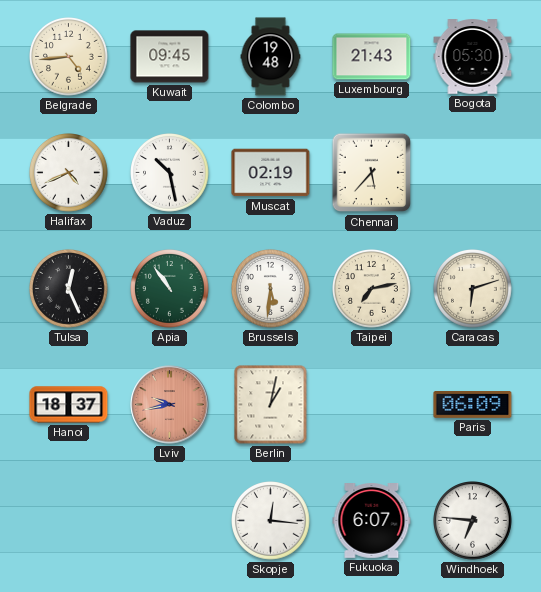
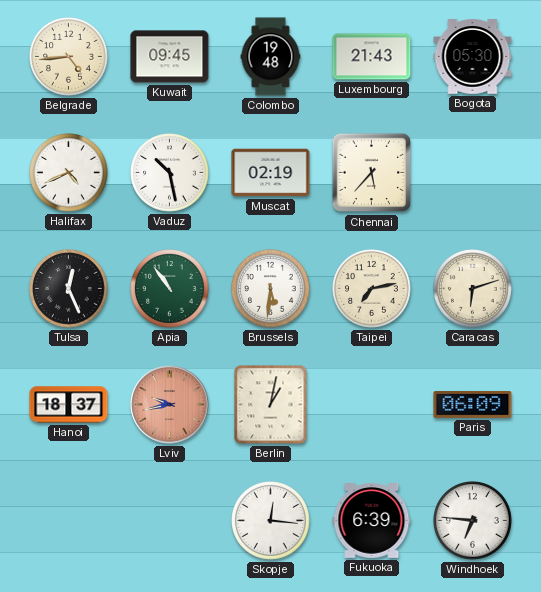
Fukuoka: 6:07 -> 6:39 (372, 521)
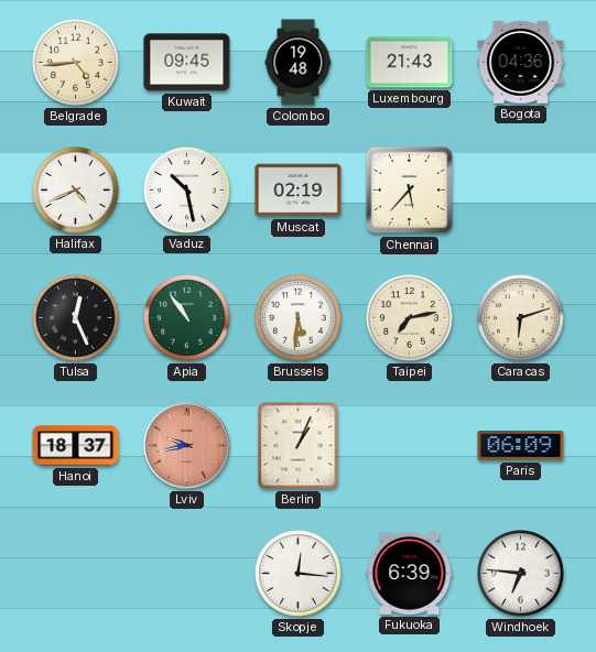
Bogota: 05:30 -> 04:36 (521, 63)
Berlin: 1:02 -> 1:04 (299, 446)
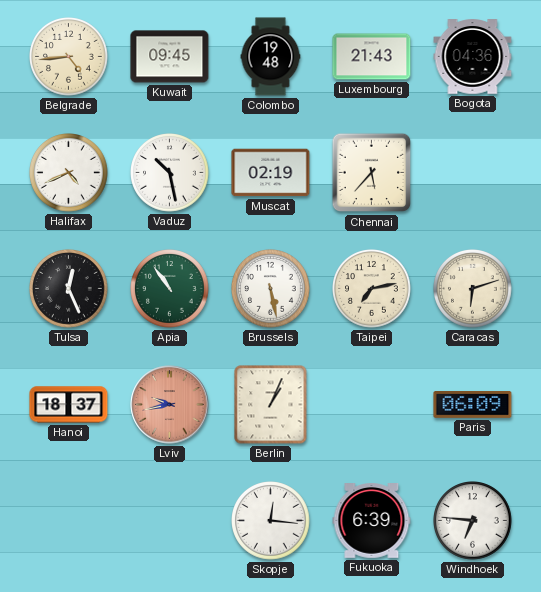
Brussels: 5:31 -> 5:28 (271, 289)
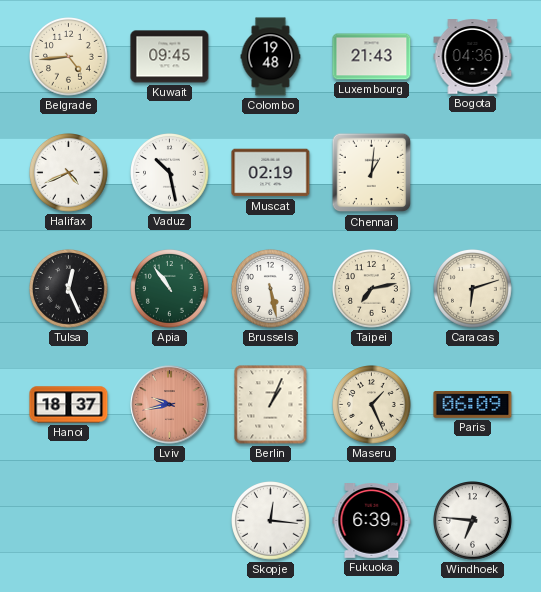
Chennai: 5:37 -> 1:01 (372, 173)
Maseru: none -> 1:26 (372, 405)
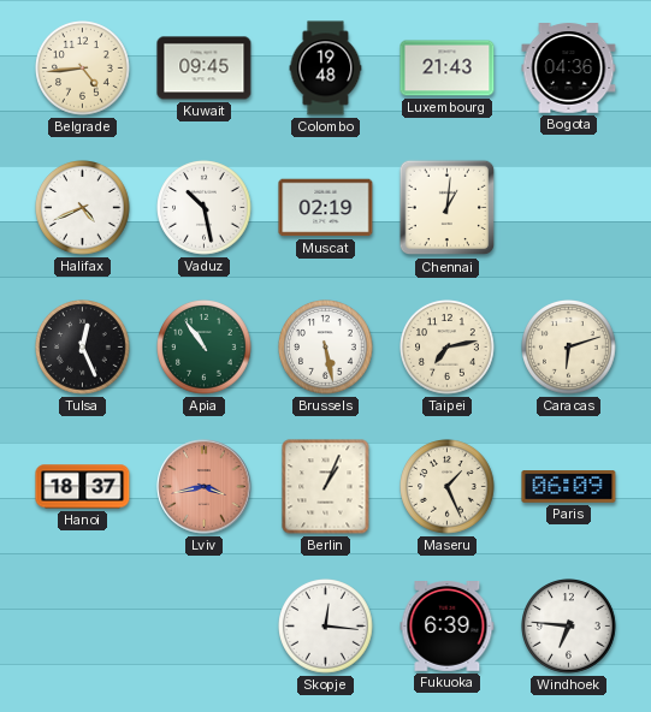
Lviv: 9:43 -> 3:43 (205, 487)
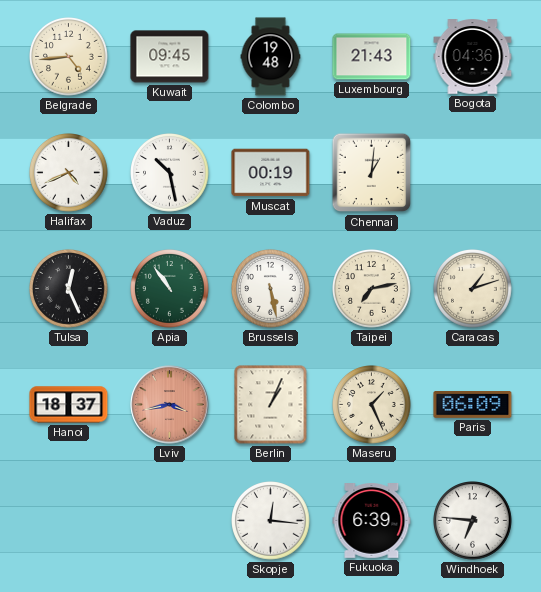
Muscat: 02:19 -> 00:19 (271, 173)
Caracas: 6:12 -> 1:12 (473, 289)
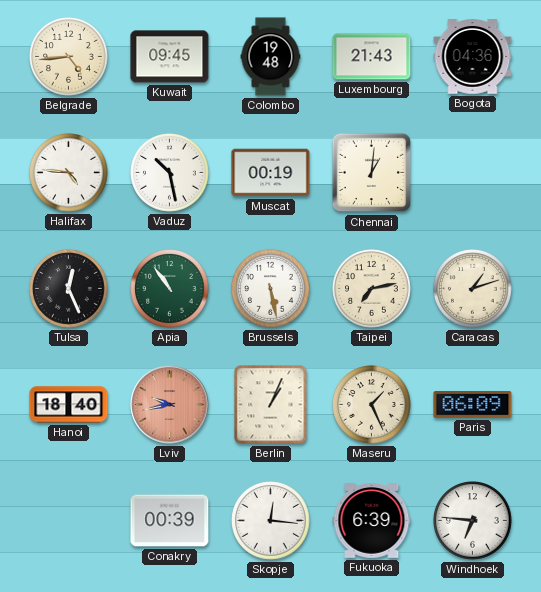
Halifax: 4:41 -> 4:46 (69, 173)
Hanoi: 18:37 -> 18:40 (69, 405)
Lviv: 3:43 -> 9:43 (170, 405)
Conakry: none -> 00:39 (170, 521)
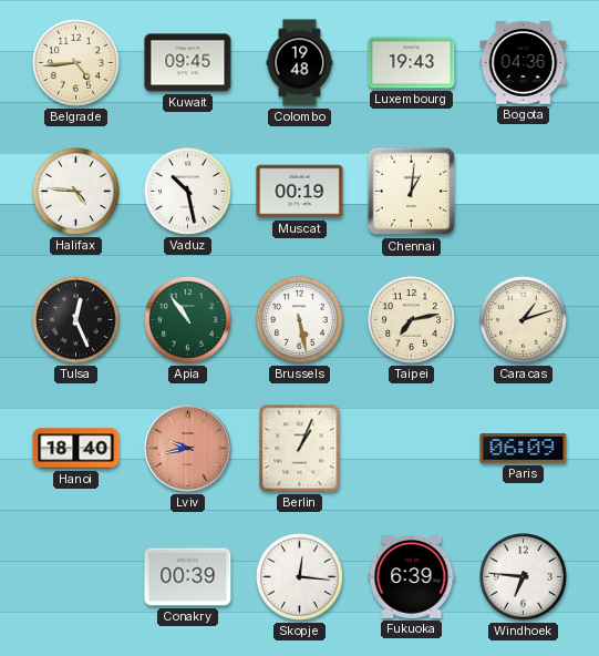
Luxembourg: 21:43 -> 19:43 (412, 63)
Maseru: 1:26 -> none (372, 405)
